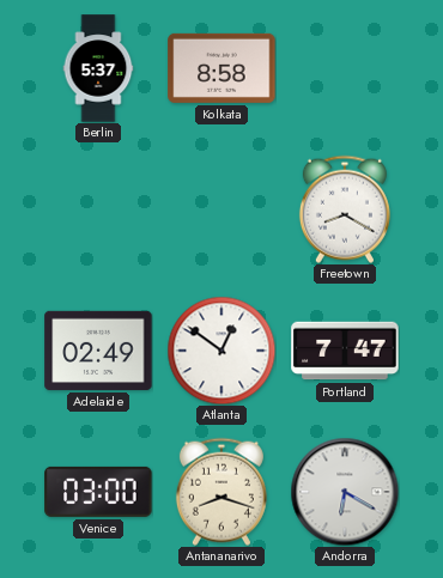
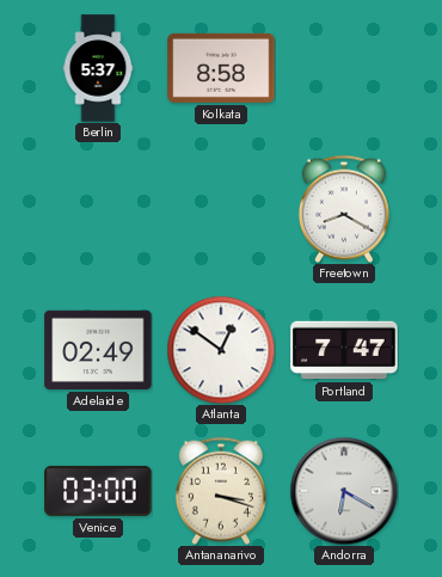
Antananarivo: 8:18 -> 3:18 (221, 491)
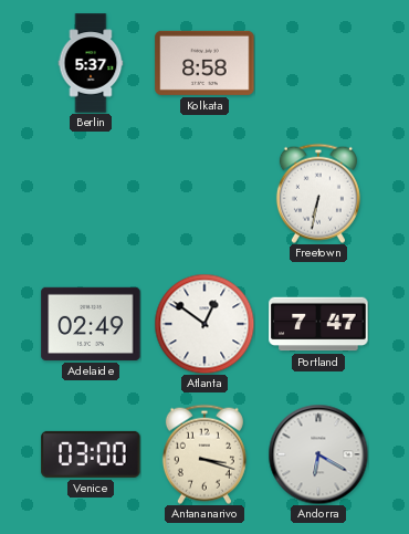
Freetown: 8:20 -> 6:32 (318, 193)
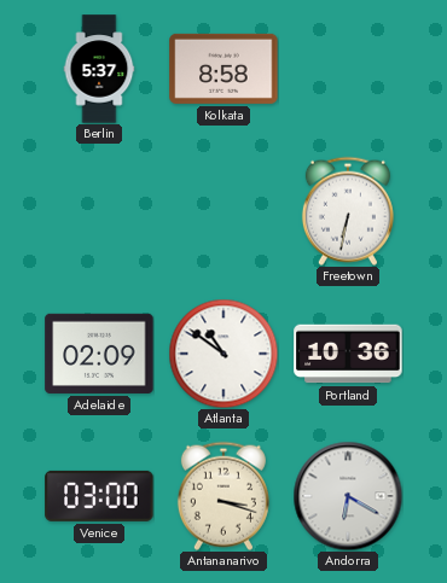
Adelaide: 02:49 -> 02:09 (99, 354)
Atlanta: 12:51 -> 10:51 (224, 354)
Portland: 7:47 -> 10:36 (348, 354)
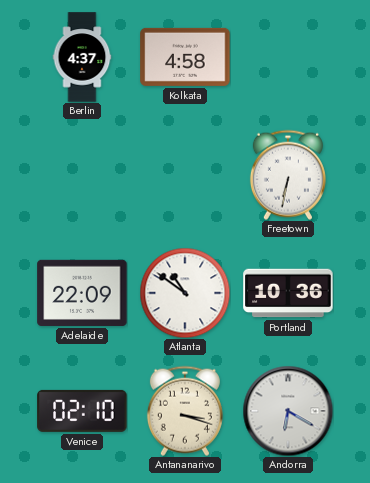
Berlin: 5:37 -> 4:37 (82, 57)
Kolkata: 8:58 -> 4:58 (185, 57)
Adelaide: 02:09 -> 22:09 (82, 293)
Venice: 03:00 -> 02:10 (82, 411)
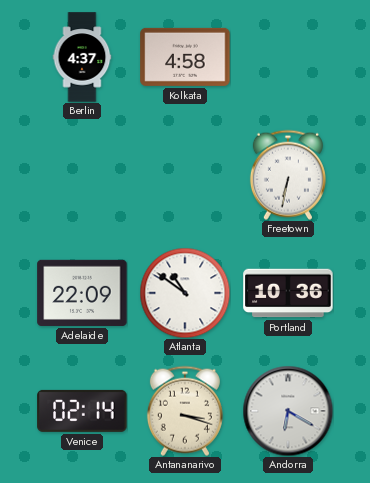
Venice: 02:10 -> 02:14 (82, 411)
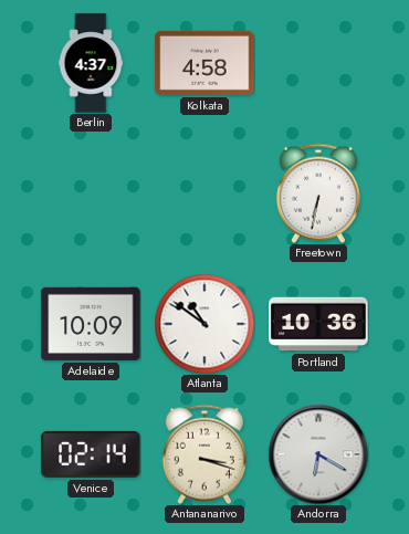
Adelaide: 22:09 -> 10:09 (91, 324)
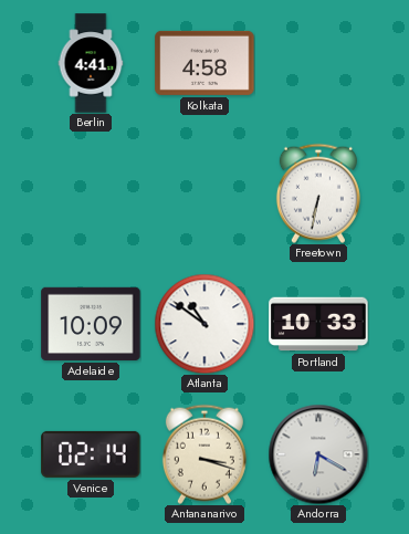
Berlin: 4:37 -> 4:41 (91, 63)
Portland: 10:36 -> 10:33 (318, 324)
